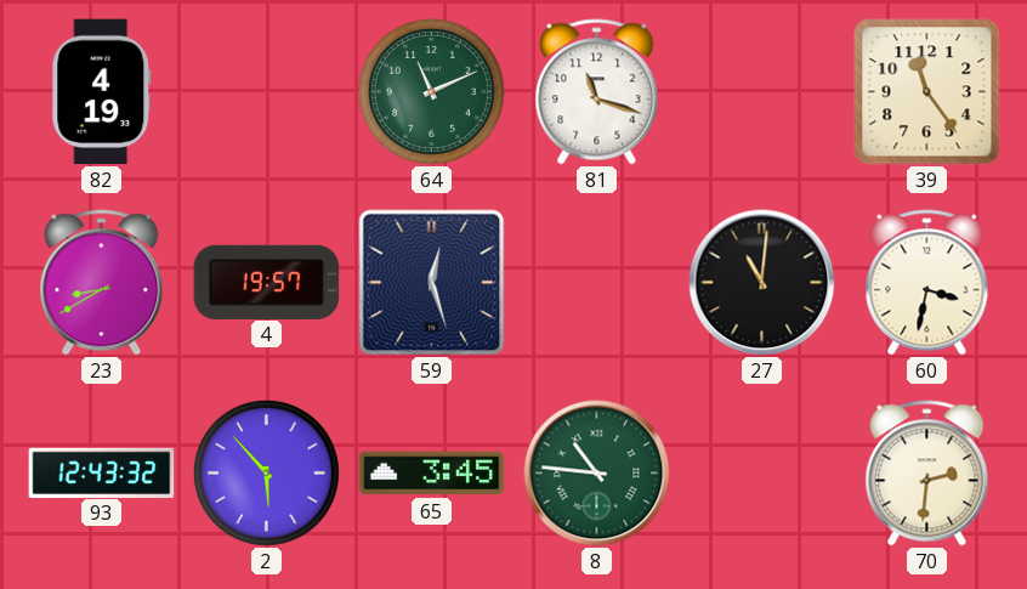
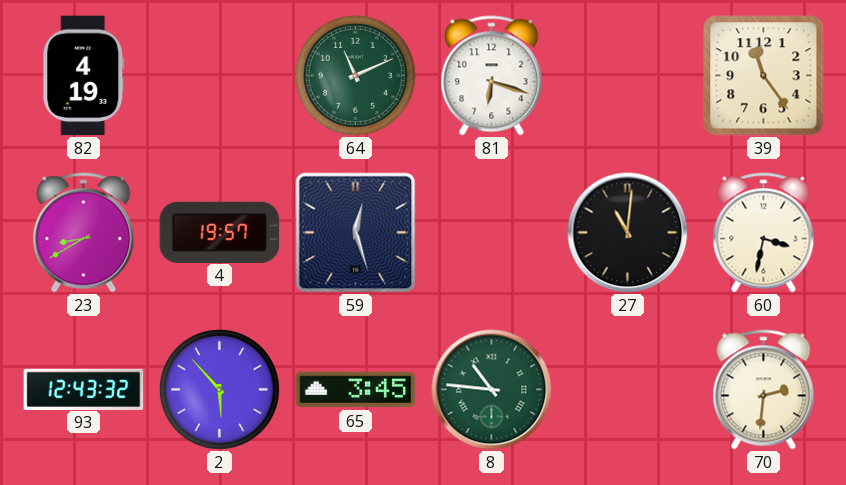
81: 11:18 -> 6:18 (492, 76)
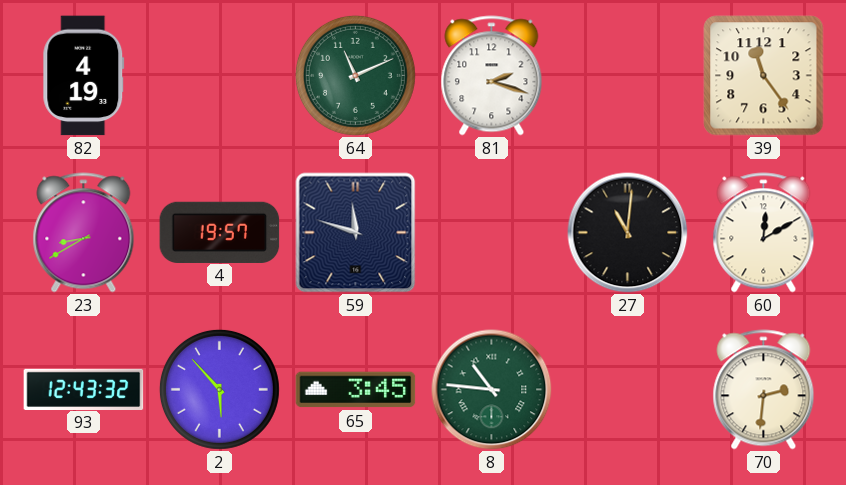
81: 6:18 -> 2:18 (492, 76)
59: 12:27 -> 11:48 (356, 233)
60: 3:32 -> 12:10 (764, 233)
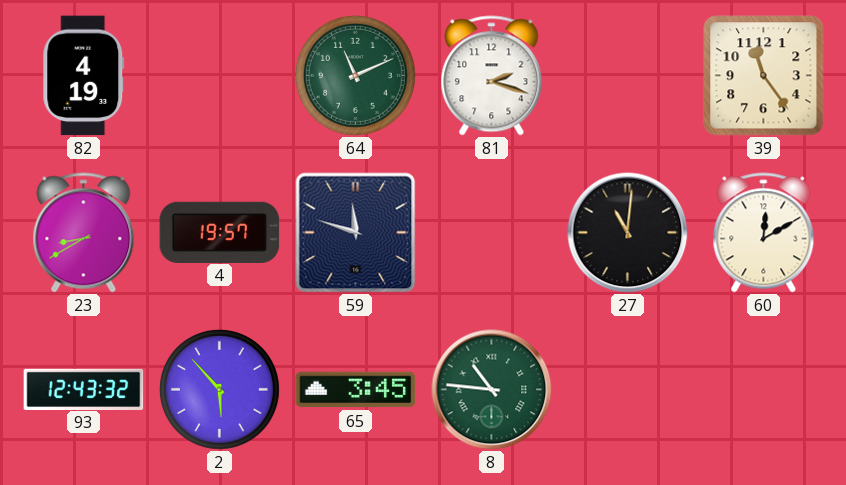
70: 2:31 -> none (764, 390)
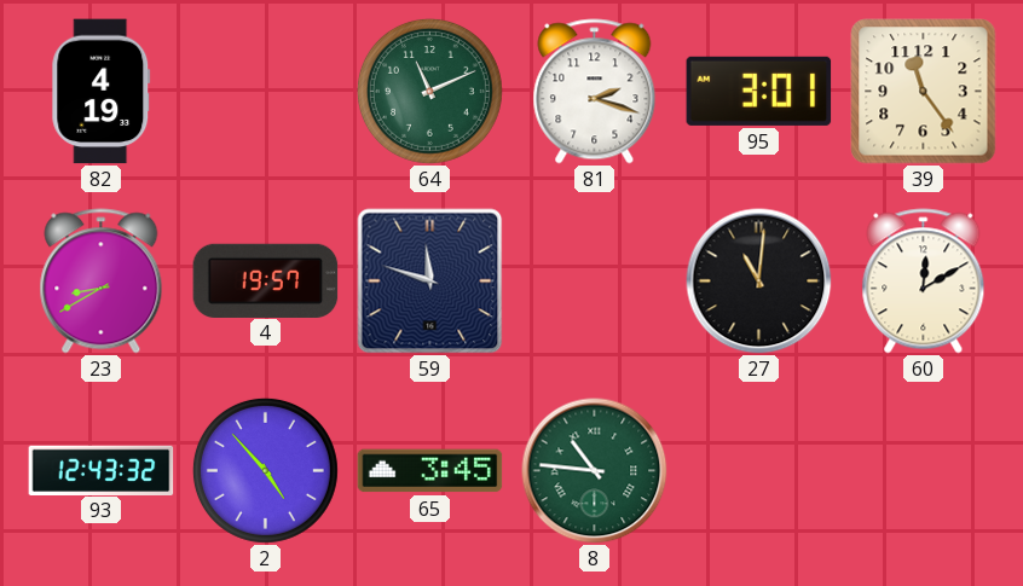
95: none -> 3:01 (759, 91)
2: 5:53 -> 4:53 (265, 470)
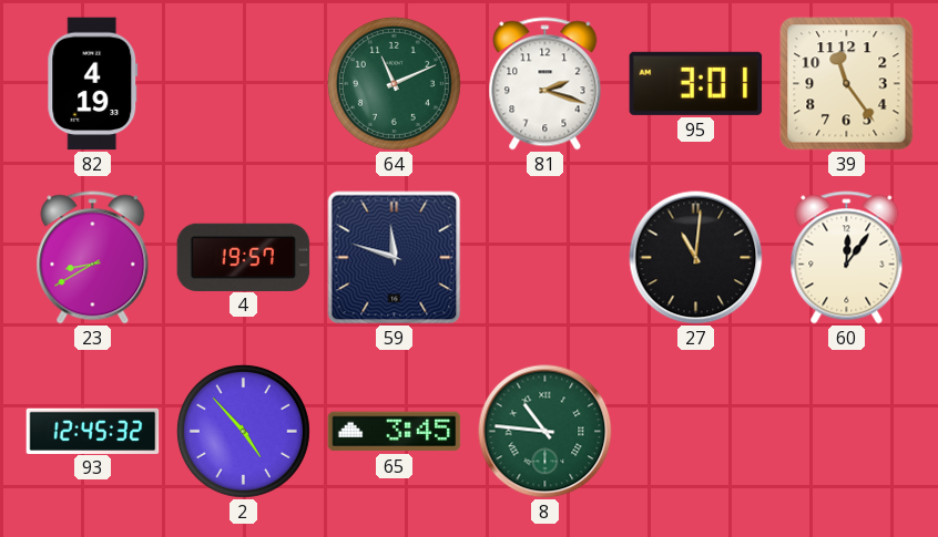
60: 12:10 -> 12:06 (847, 258)
93: 12:43 -> 12:45 (93, 431)
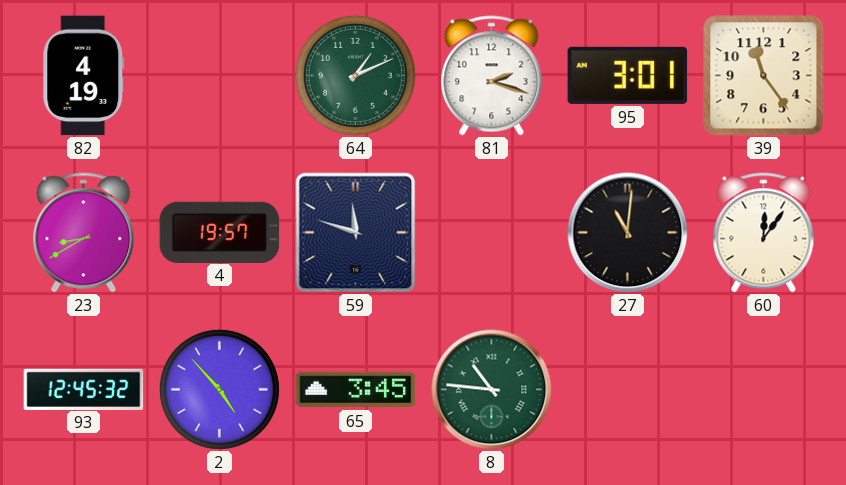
64: 11:11 -> 1:11 (355, 75)
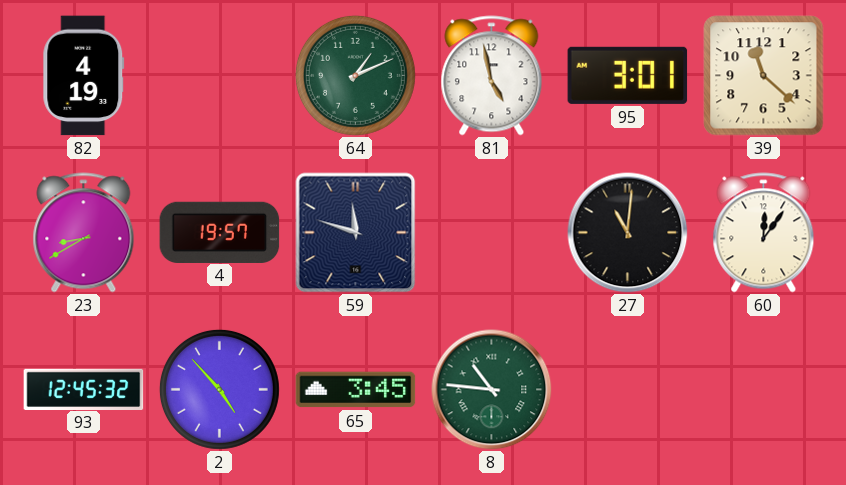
81: 2:18 -> 4:58 (492, 76)
39: 11:24 -> 11:22 (764, 76)
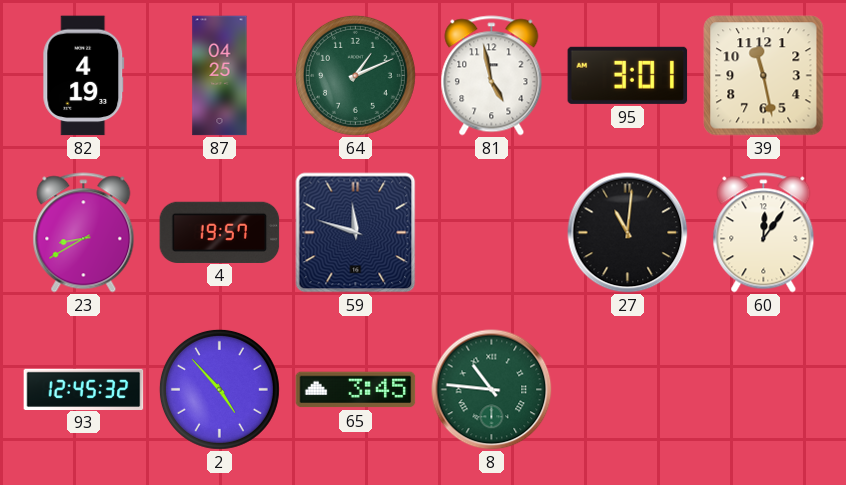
87: none -> 04:25 (220, 76)
39: 11:22 -> 11:28 (764, 76)
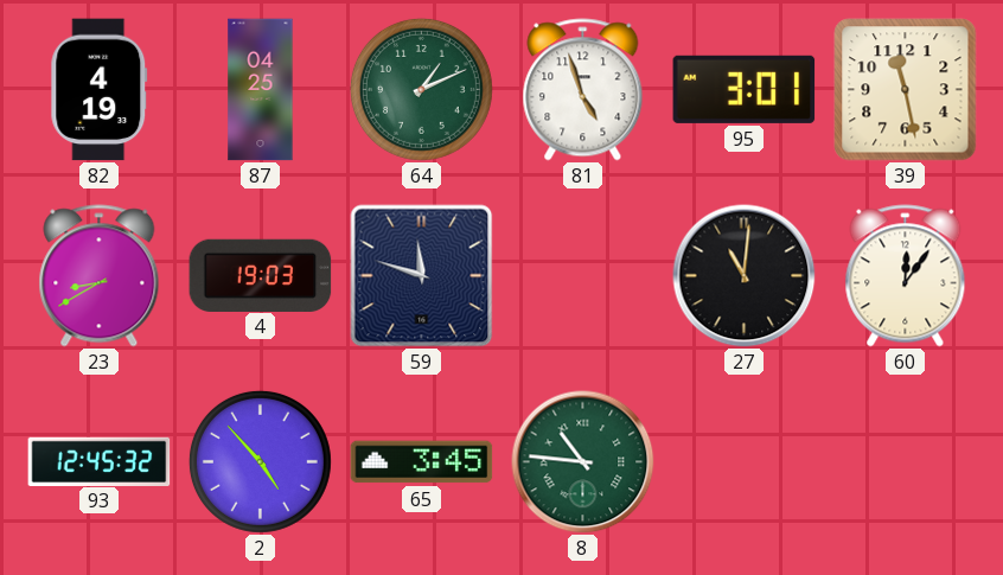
81: 4:58 -> 4:57 (583, 90)
4: 19:57 -> 19:03 (261, 275)
